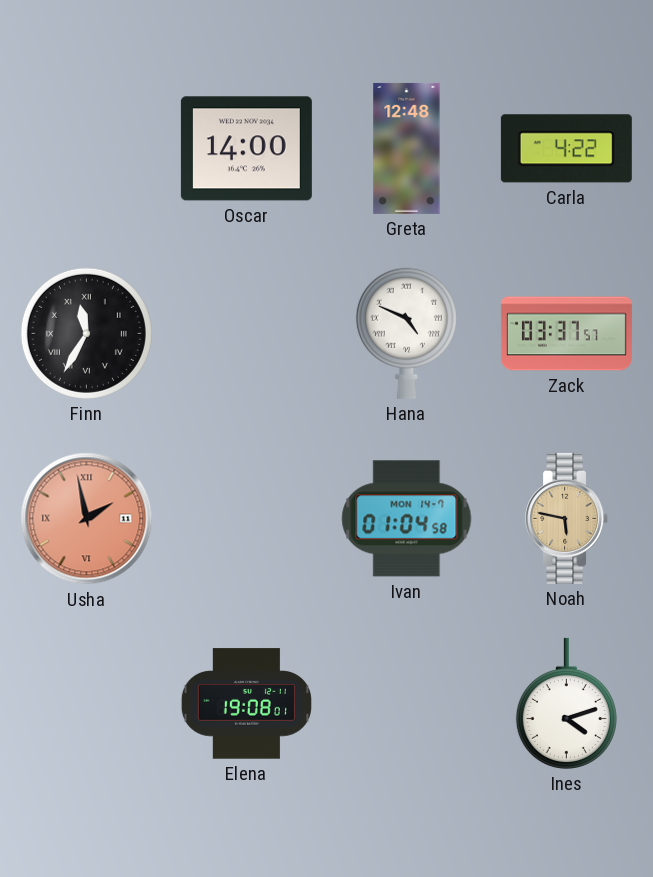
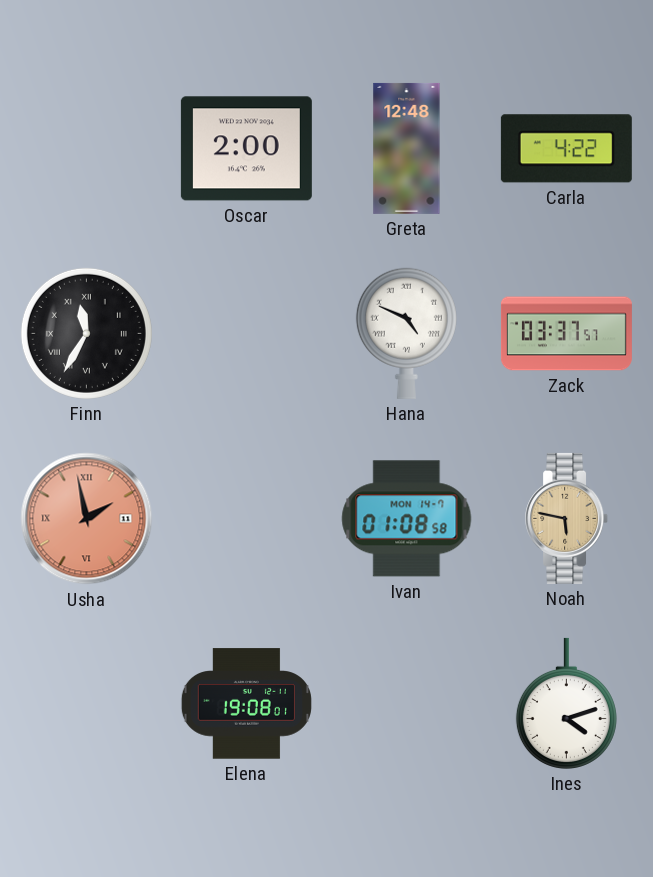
Oscar: 14:00 -> 2:00 (246, 149)
Ivan: 01:04 -> 01:08 (407, 519)
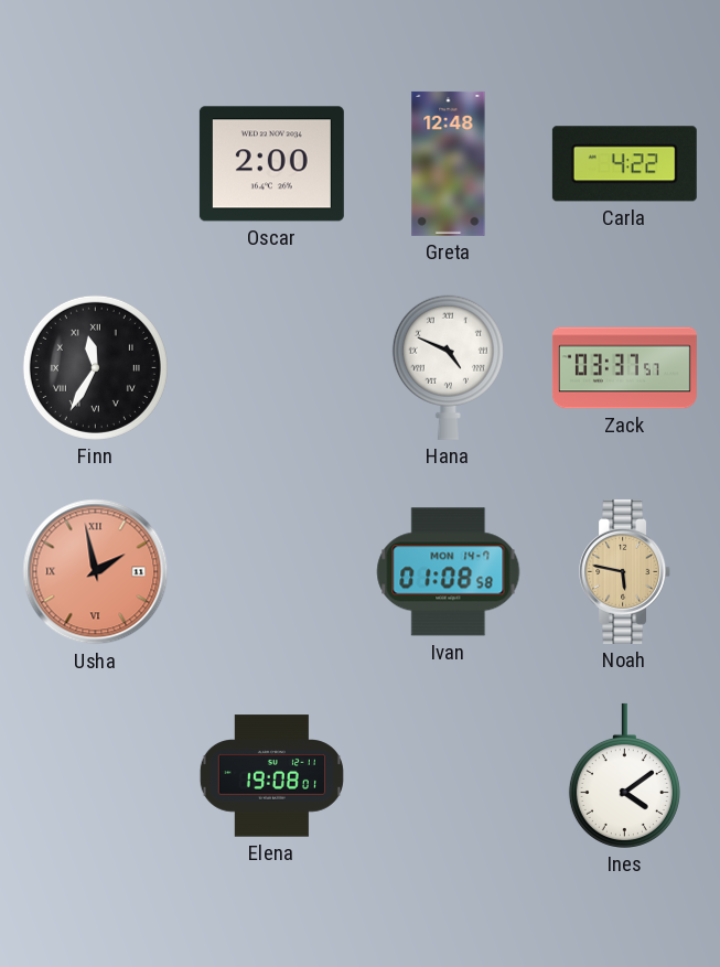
Ines: 4:12 -> 4:09 (624, 775)
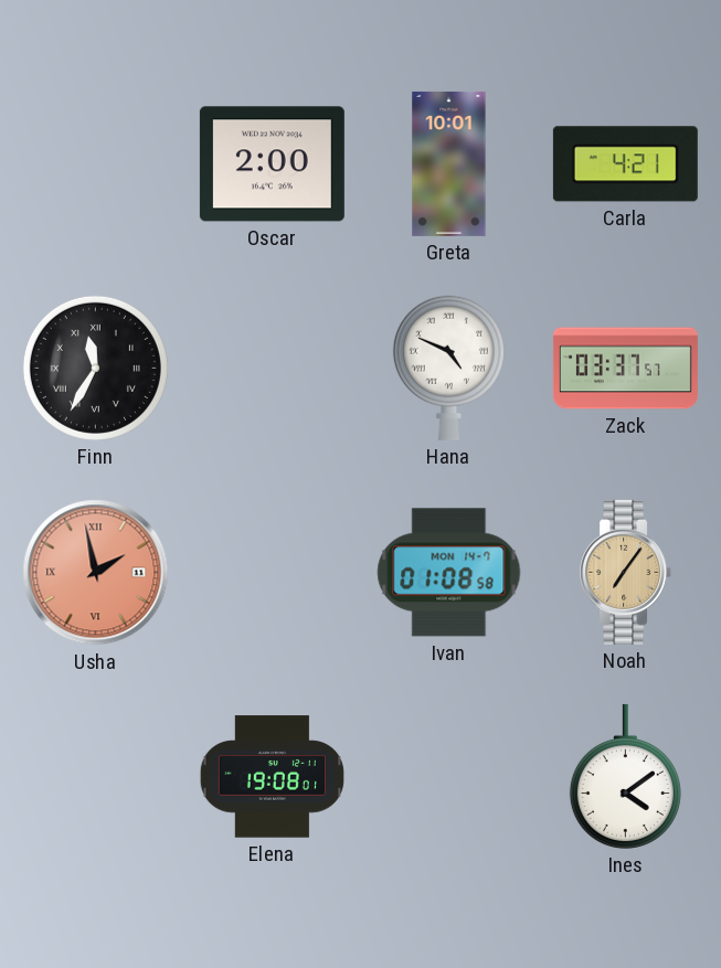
Greta: 12:48 -> 10:01 (449, 163)
Carla: 4:22 -> 4:21 (625, 164)
Noah: 5:47 -> 7:06 (626, 572)
